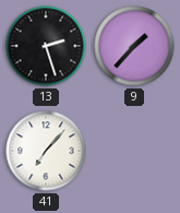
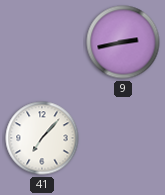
13: 2:27 -> none (46, 46)
9: 1:37 -> 2:43 (123, 42)
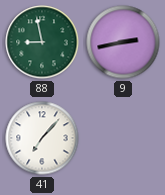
88: none -> 8:58 (42, 42)
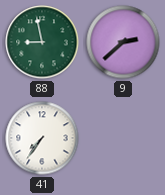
9: 2:43 -> 2:38 (123, 42)
41: 7:07 -> 7:36 (42, 138)
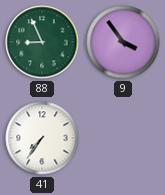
88: 8:58 -> 8:56 (42, 42)
9: 2:38 -> 3:54 (123, 42)
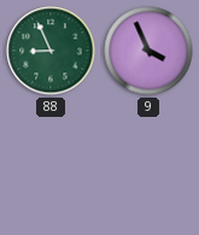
9: 3:54 -> 3:56 (148, 51)
41: 7:36 -> none (42, 138)
